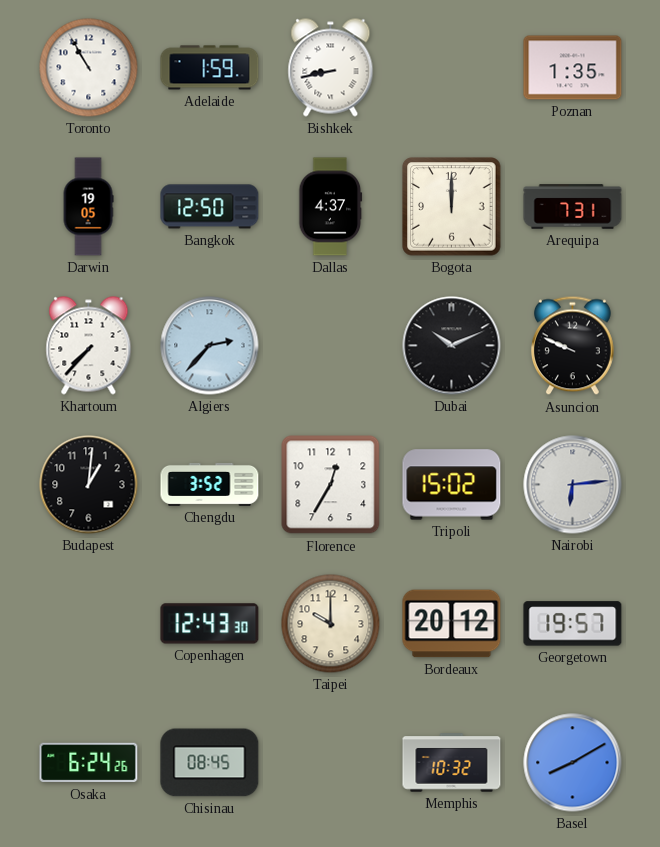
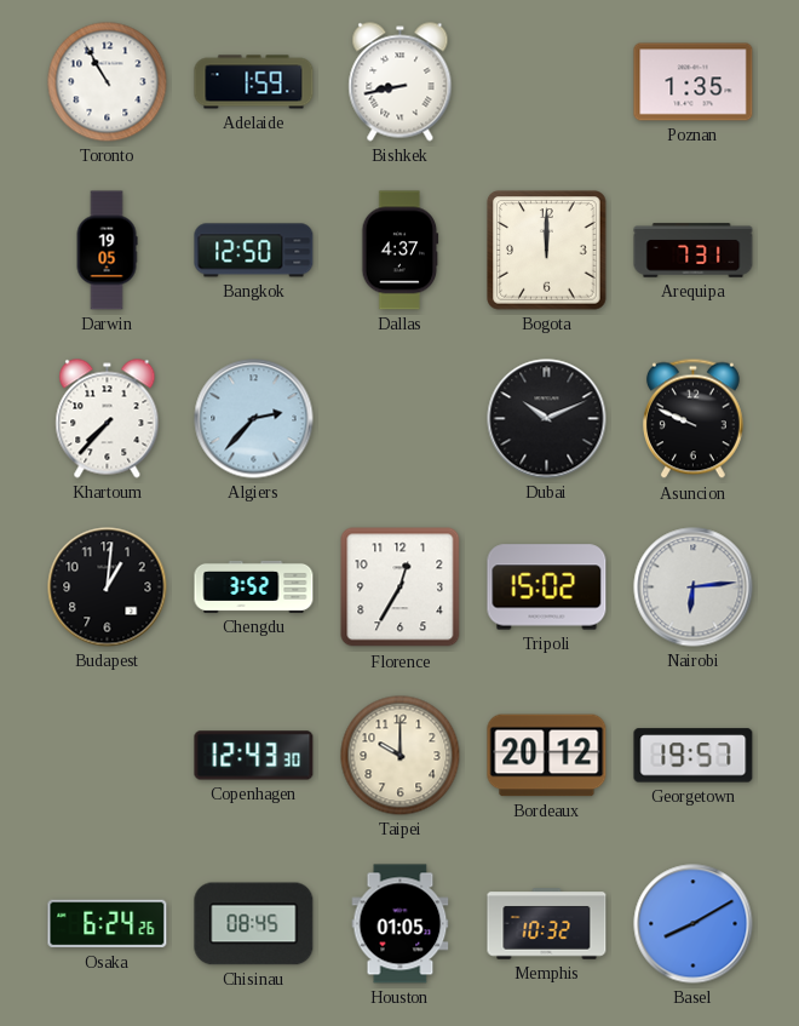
Houston: none -> 01:05 (401, 924)
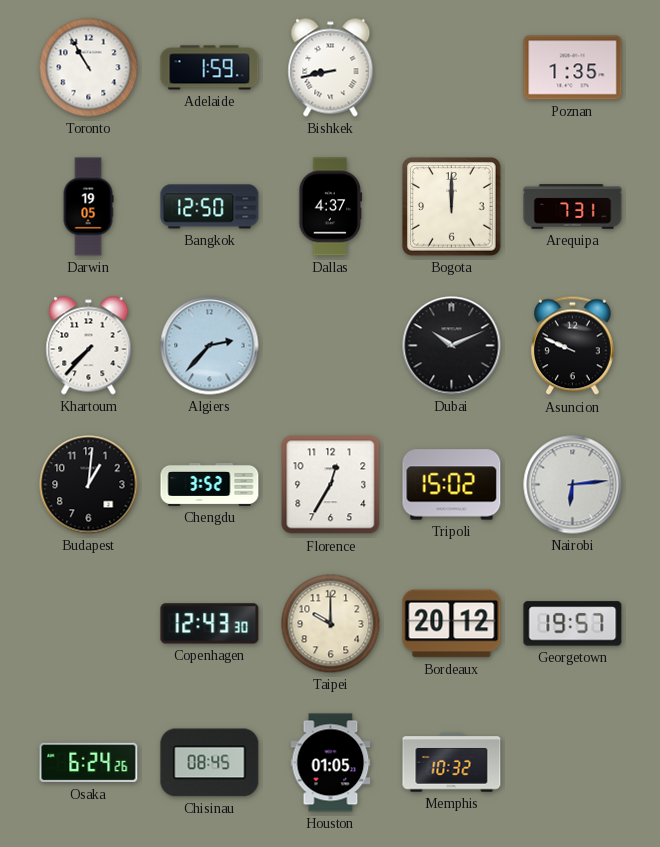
Basel: 8:10 -> none (694, 924)
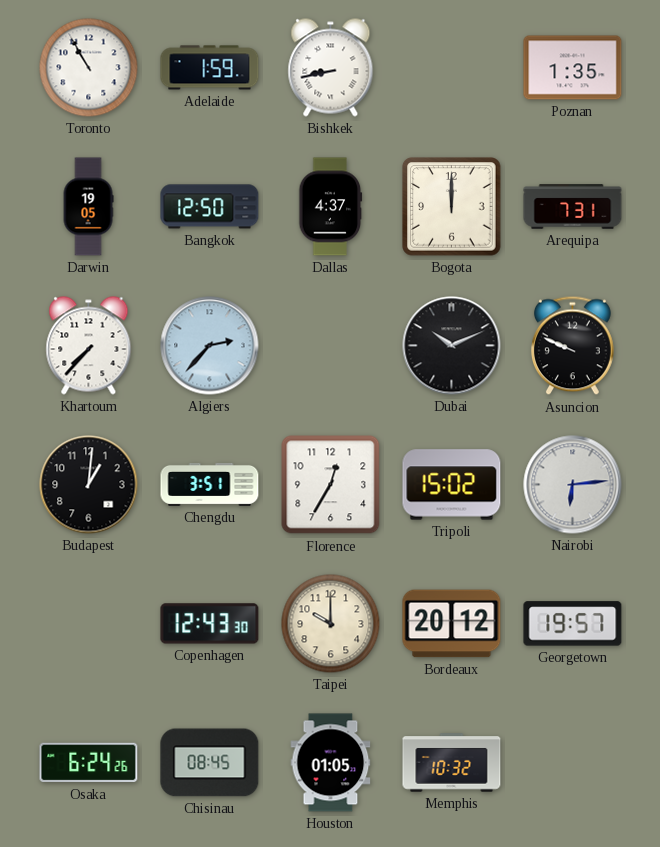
Chengdu: 3:52 -> 3:51 (210, 484)
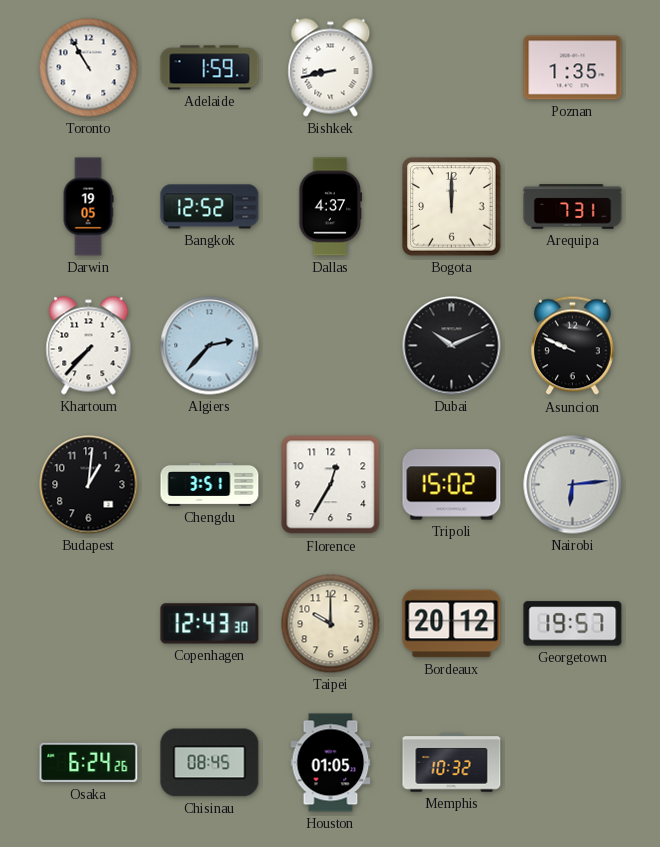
Bangkok: 12:50 -> 12:52 (210, 207)
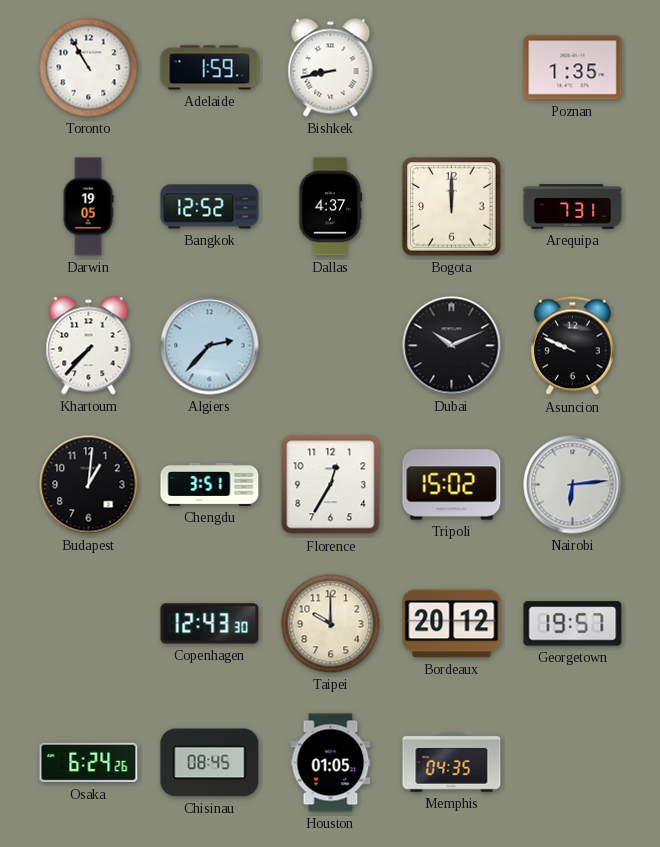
Memphis: 10:32 -> 04:35 (452, 763)
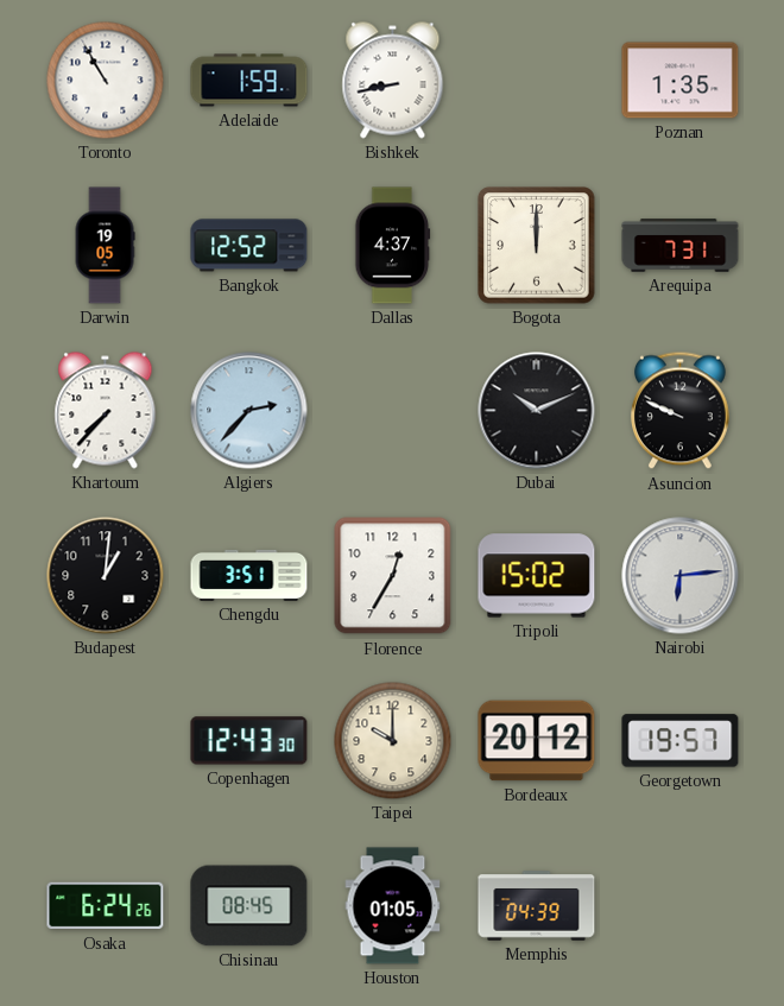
Memphis: 04:35 -> 04:39 (537, 906)
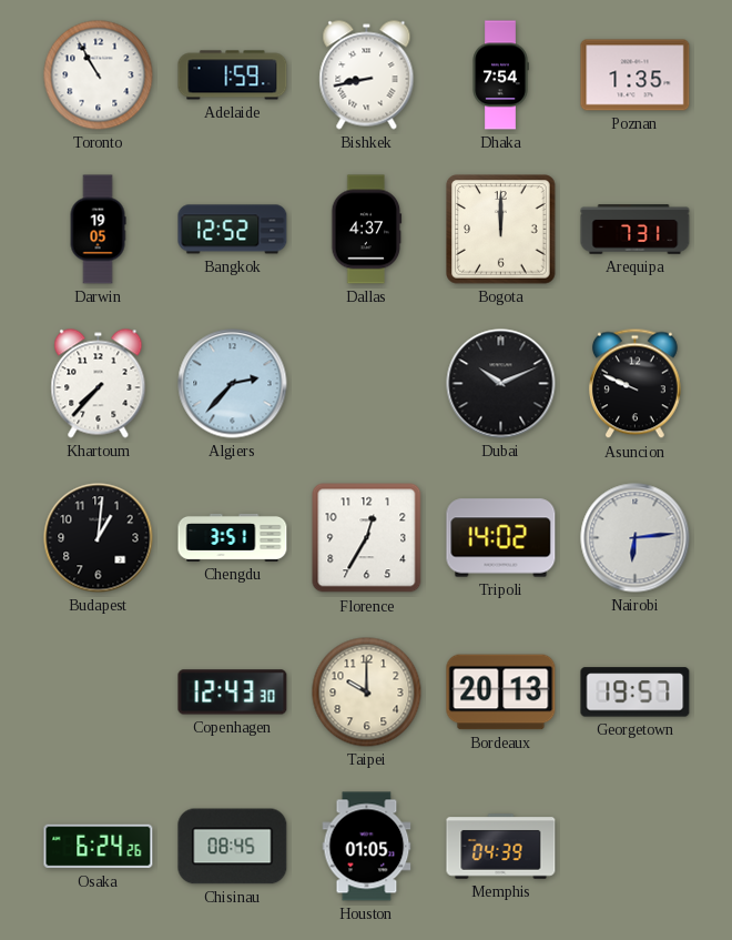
Dhaka: none -> 7:54 (500, 75)
Tripoli: 15:02 -> 14:02 (501, 538)
Bordeaux: 20:12 -> 20:13 (501, 693)
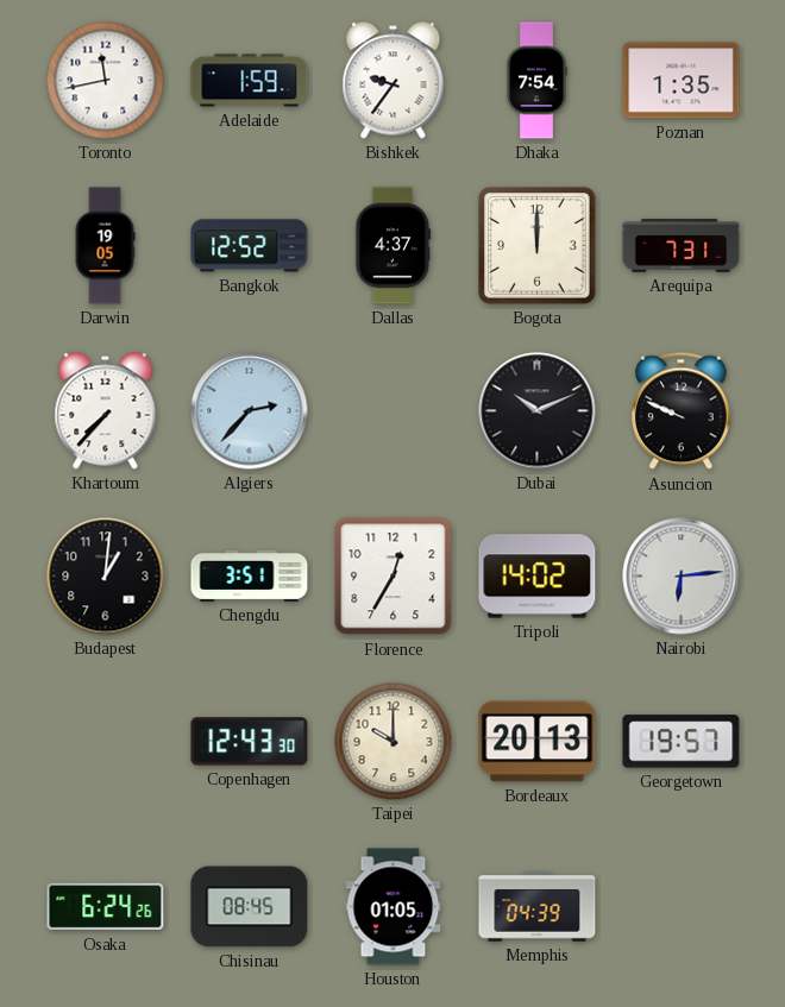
Toronto: 10:55 -> 11:43 (106, 81)
Bishkek: 8:43 -> 9:36 (394, 81)
